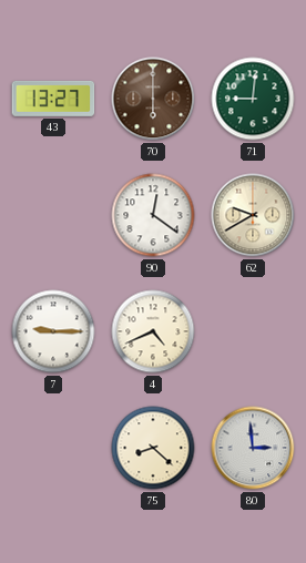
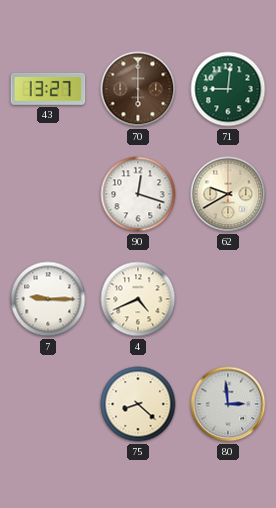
90: 12:21 -> 12:18 (138, 194)
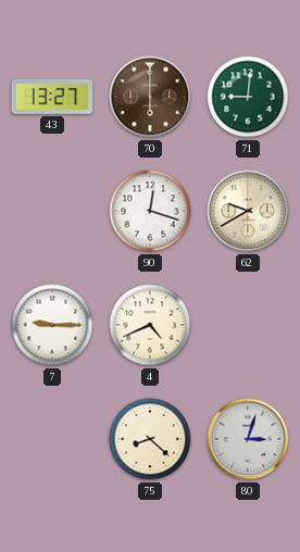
80: 2:59 -> 3:03 (248, 439)
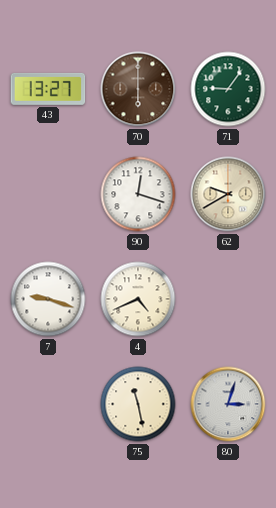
71: 9:01 -> 9:06 (228, 89)
7: 9:15 -> 9:18 (48, 299)
75: 8:22 -> 11:28 (138, 404)
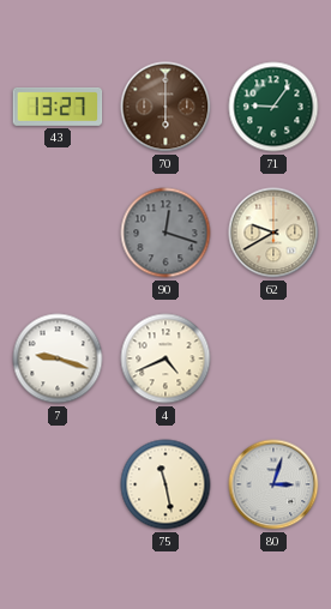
90 dial: white -> grey (165, 233)
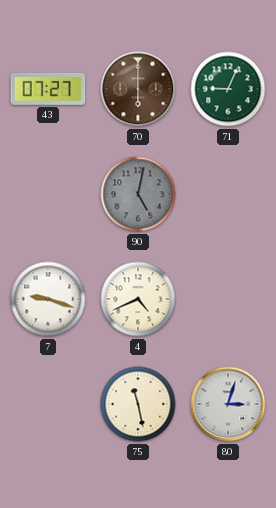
43: 13:27 -> 07:27 (48, 89)
71: 9:06 -> 9:04 (228, 89)
90: 12:18 -> 5:02 (138, 194)
62: 9:40 -> none (273, 233)
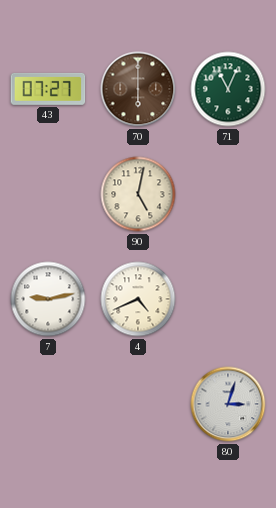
71: 9:04 -> 11:04 (228, 89)
90 dial: grey -> cream (138, 194)
7: 9:18 -> 9:13 (48, 299)
75: 11:28 -> none (138, 404)
